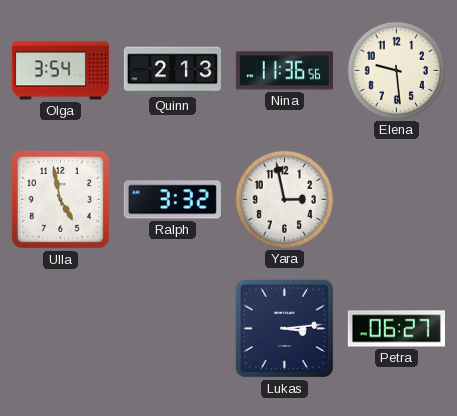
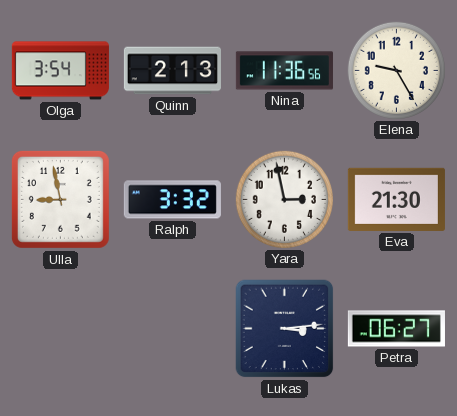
Elena: 9:29 -> 9:25 (396, 70)
Ulla: 4:58 -> 8:58 (60, 199)
Eva: none -> 21:30 (396, 199)
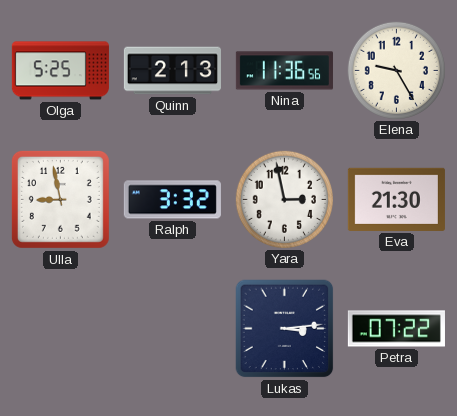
Olga: 3:54 -> 5:25 (60, 71)
Petra: 06:27 -> 07:22 (396, 329)
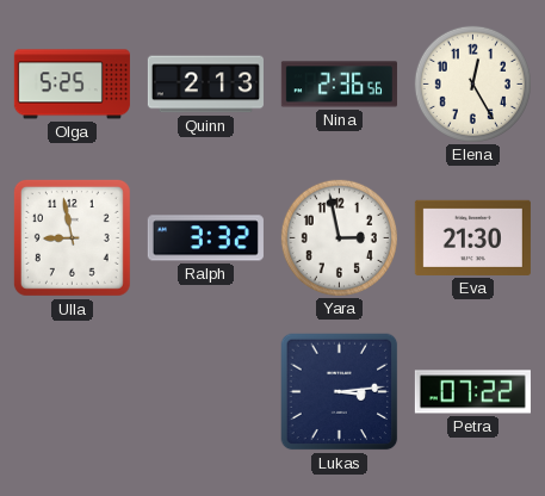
Nina: 11:36 -> 2:36 (339, 85)
Elena: 9:25 -> 12:25 (472, 83)
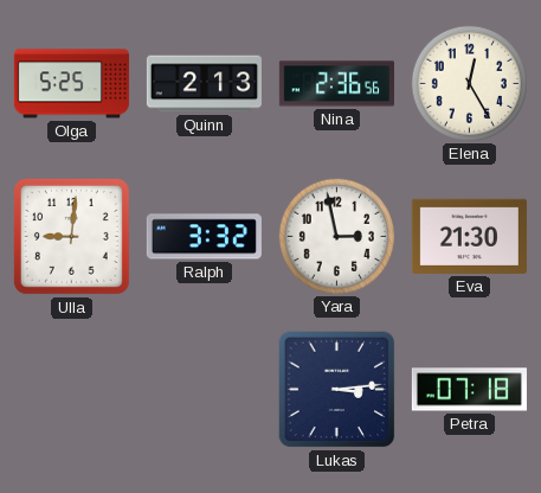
Ulla: 8:58 -> 9:01 (71, 236)
Petra: 07:22 -> 07:18 (469, 390)
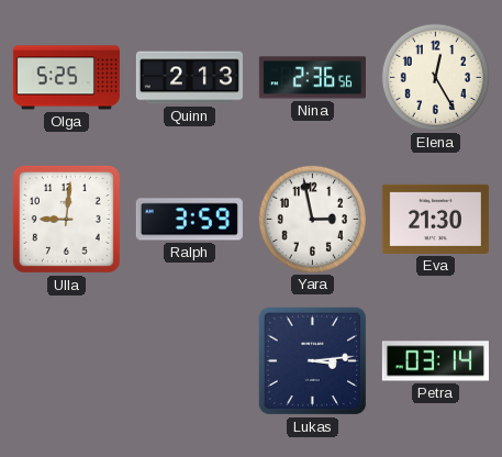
Ralph: 3:32 -> 3:59 (189, 220)
Petra: 07:18 -> 03:14 (435, 361)
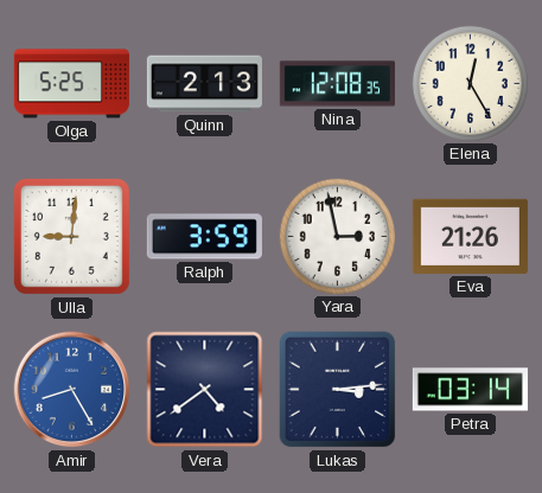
Nina: 2:36 -> 12:08 (337, 84)
Eva: 21:30 -> 21:26 (470, 236)
Amir: none -> 8:25 (72, 390)
Vera: none -> 4:39 (205, 390)
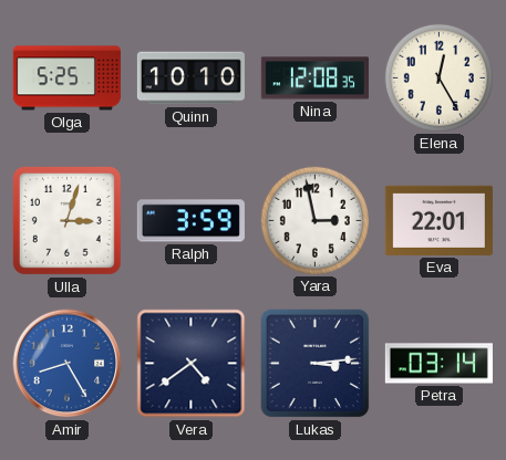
Quinn: 2:13 -> 10:10 (190, 79)
Ulla: 9:01 -> 3:03 (66, 220)
Eva: 21:26 -> 22:01 (438, 220)
